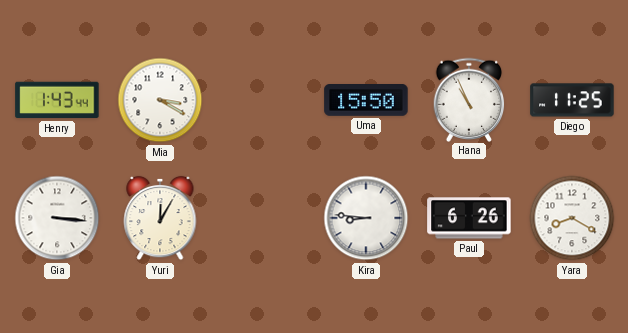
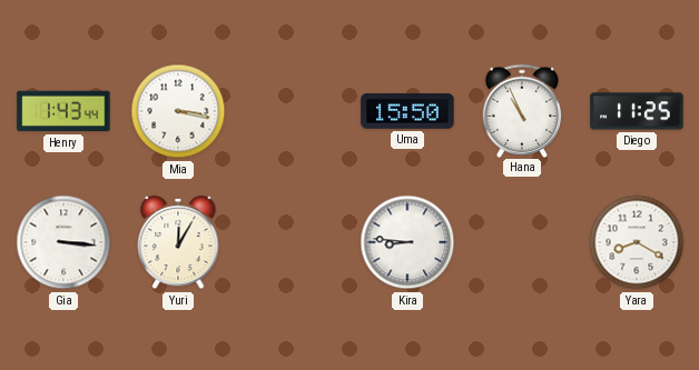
Mia: 3:20 -> 3:17 (178, 111)
Paul: 6:26 -> none (469, 218)
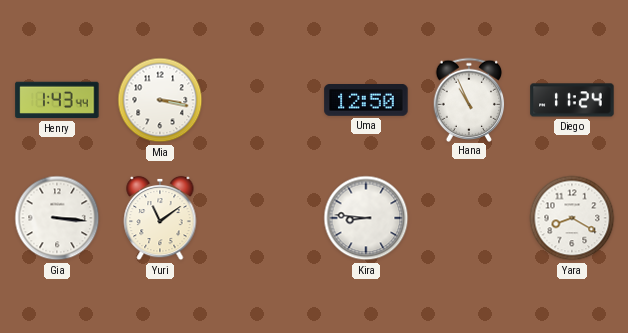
Uma: 15:50 -> 12:50 (366, 101)
Diego: 11:25 -> 11:24 (572, 100)
Yuri: 12:05 -> 11:09 (160, 218)
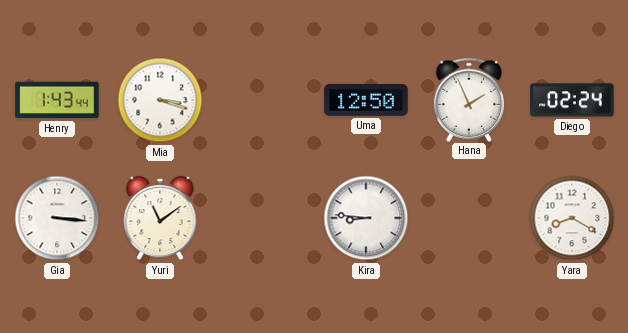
Mia: 3:17 -> 3:18 (160, 100)
Hana: 10:56 -> 1:56 (469, 99)
Diego: 11:24 -> 02:24 (572, 100)
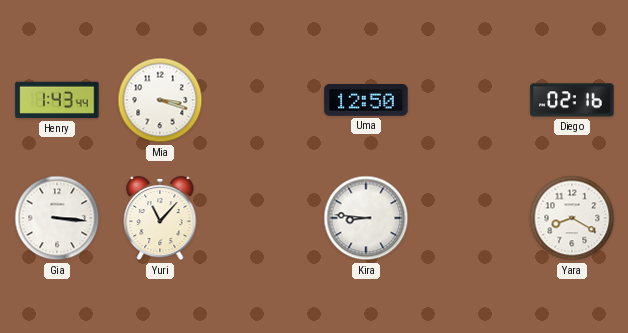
Hana: 1:56 -> none (469, 99)
Diego: 02:24 -> 02:16 (572, 100)
Yuri: 11:09 -> 11:07 (160, 218)
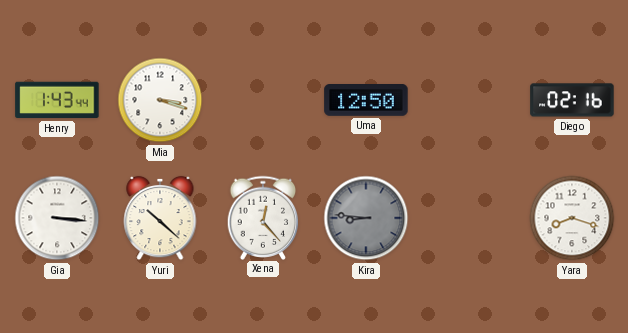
Yuri: 11:07 -> 10:22 (160, 218)
Xena: none -> 12:23 (263, 217)
Kira dial: white -> grey (366, 218)
Yara: 8:20 -> 8:18 (572, 218)
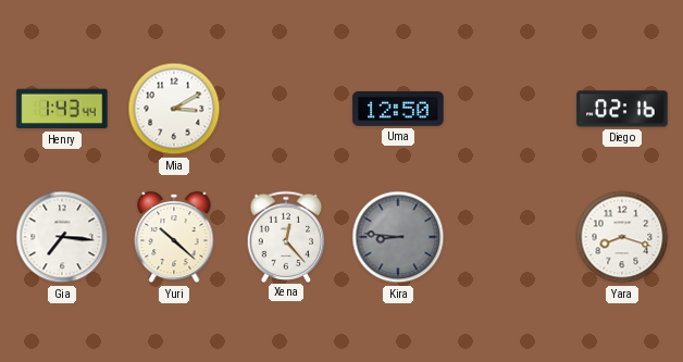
Mia: 3:18 -> 3:10 (174, 109)
Gia: 3:16 -> 7:16 (62, 237)
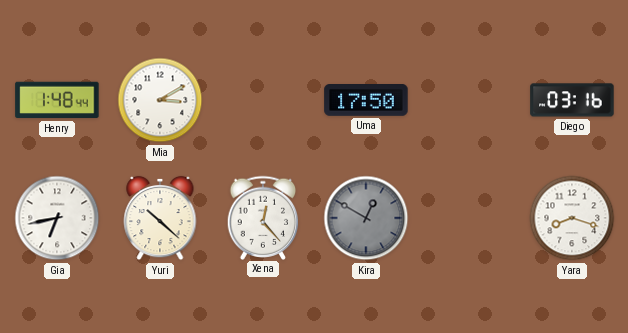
Henry: 1:43 -> 1:48 (57, 100)
Uma: 12:50 -> 17:50 (366, 101)
Diego: 02:16 -> 03:16 (572, 100)
Gia: 7:16 -> 6:43 (57, 218)
Kira: 8:46 -> 12:50 (366, 218)
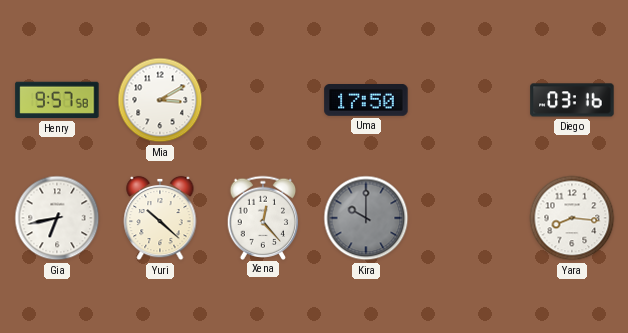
Henry: 1:48 -> 9:57 (57, 100)
Kira: 12:50 -> 10:00 (366, 218)
Yara: 8:18 -> 8:16 (572, 218)
